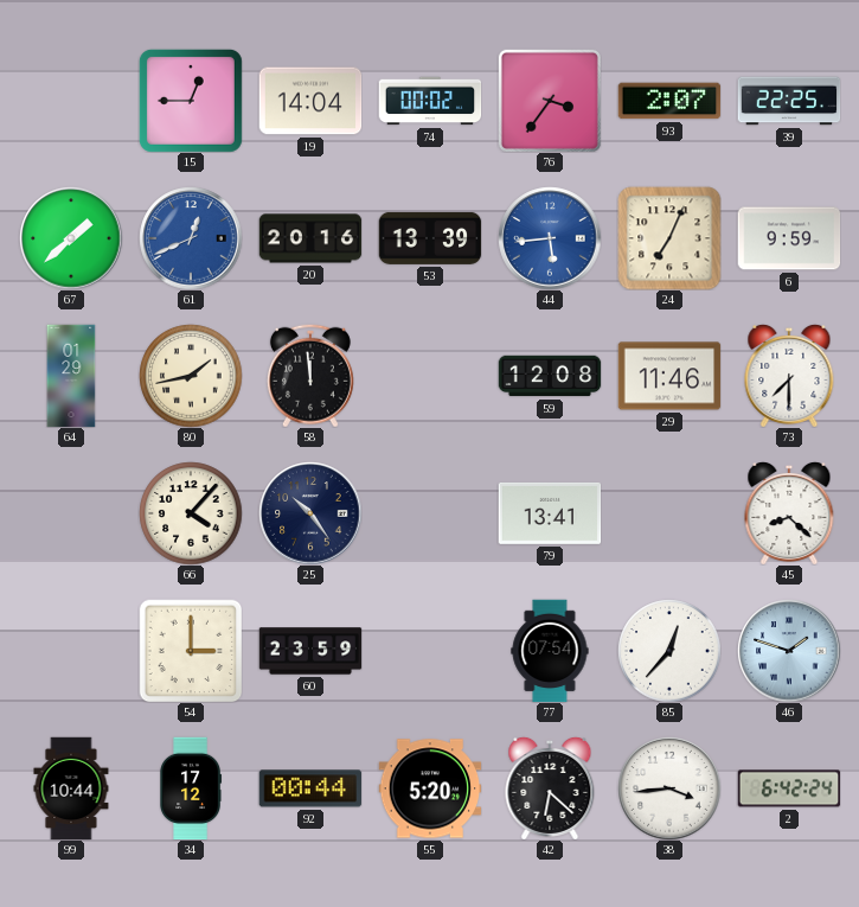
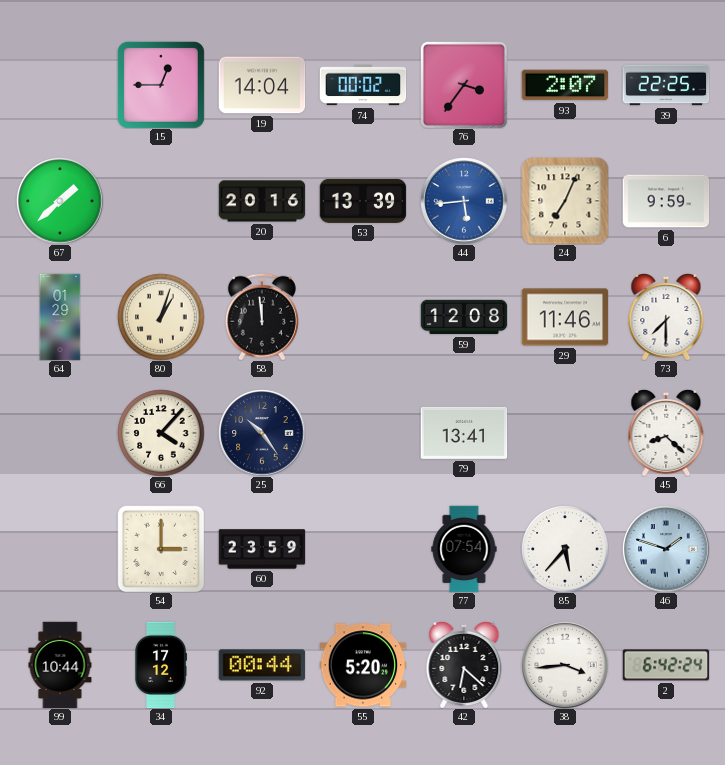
61: 12:41 -> none (191, 238)
80: 1:43 -> 1:03 (161, 317)
85: 12:37 -> 5:37 (565, 549)
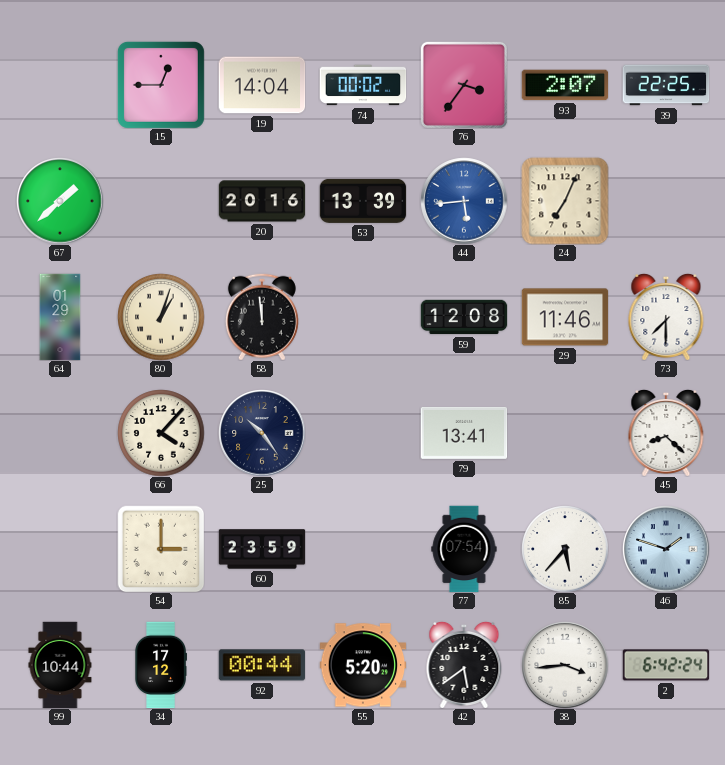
6: 9:59 -> none (666, 201)
42: 6:22 -> 5:39 (464, 665)
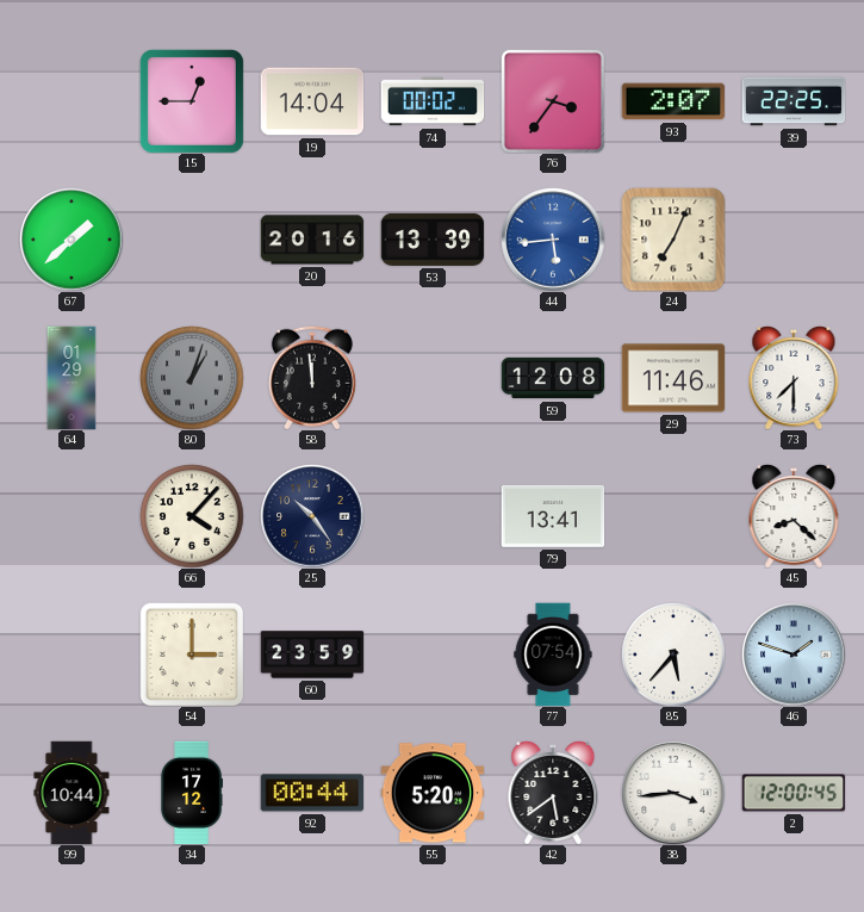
80 dial: cream -> grey (192, 378)
2: 6:42 -> 12:00 (794, 793)
